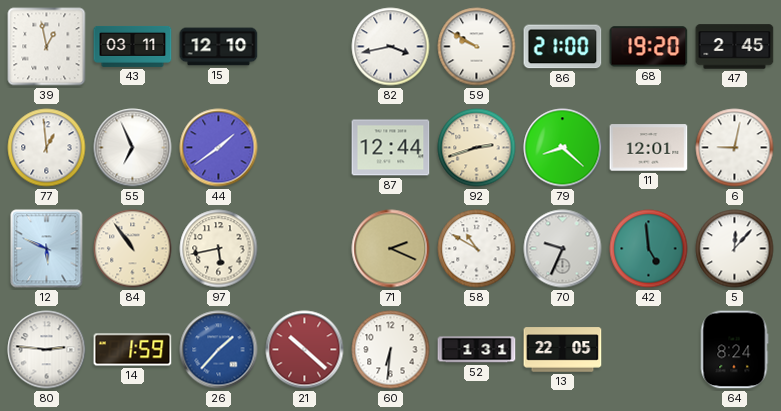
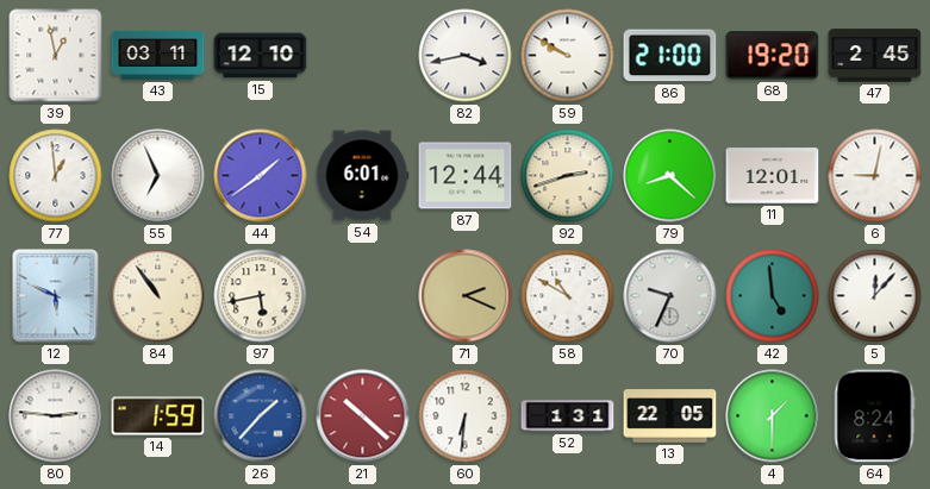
54: none -> 6:01 (362, 176)
4: none -> 1:30 (773, 416)
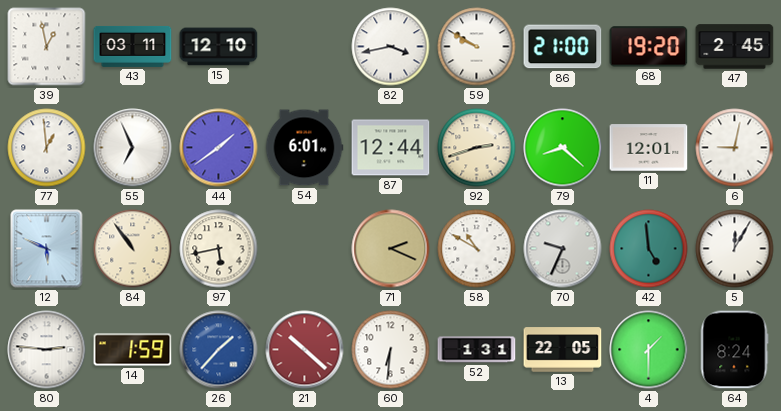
5: 12:07 -> 12:05 (735, 249)
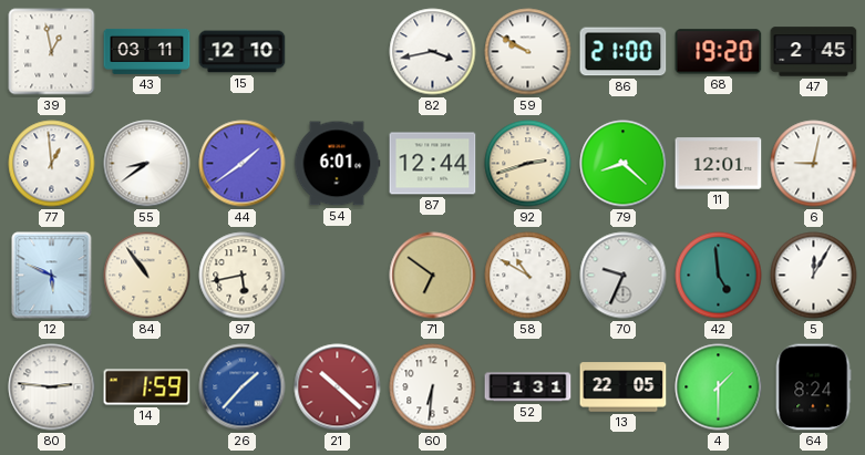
55: 6:56 -> 8:39 (147, 164)
71: 2:19 -> 6:51 (433, 276)
